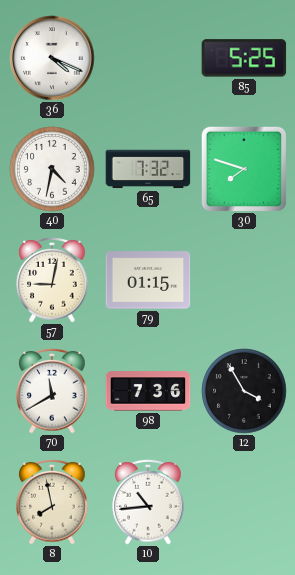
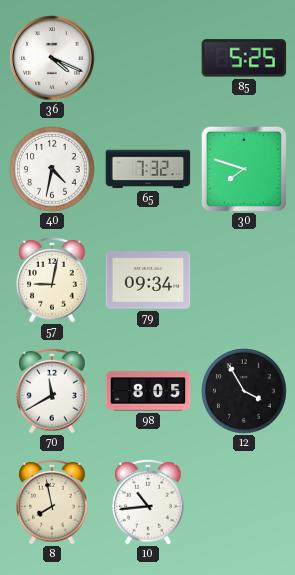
79: 01:15 -> 09:34 (148, 280)
98: 7:36 -> 8:05 (148, 391)
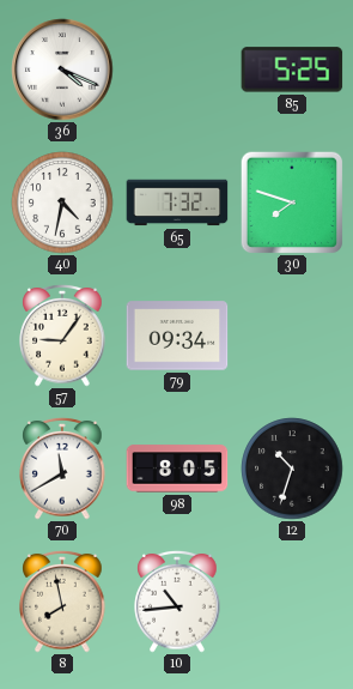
57: 9:02 -> 9:06 (62, 336)
12: 3:55 -> 10:33 (292, 469)
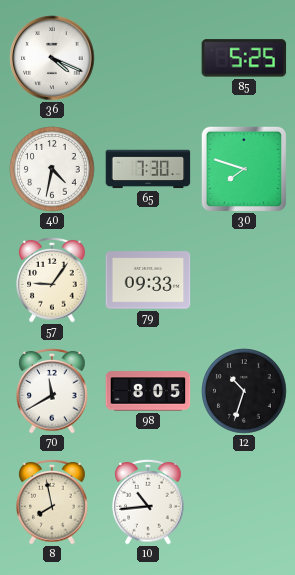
65: 7:32 -> 7:30 (148, 169)
79: 09:34 -> 09:33 (148, 280)
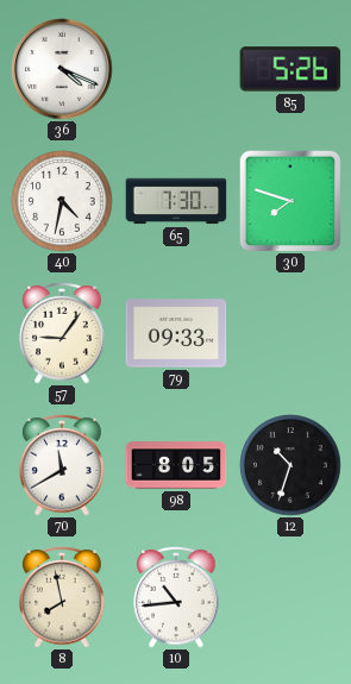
85: 5:25 -> 5:26 (290, 69)
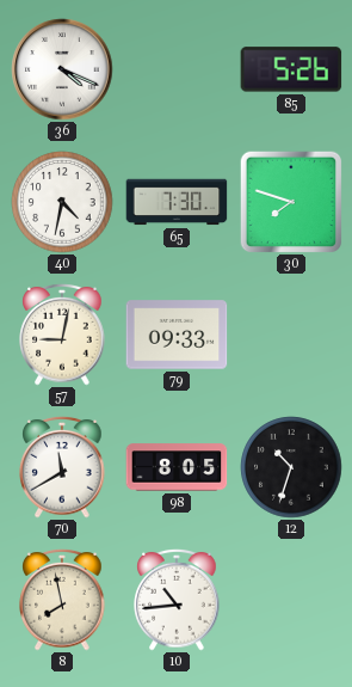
57: 9:06 -> 9:02 (62, 335)
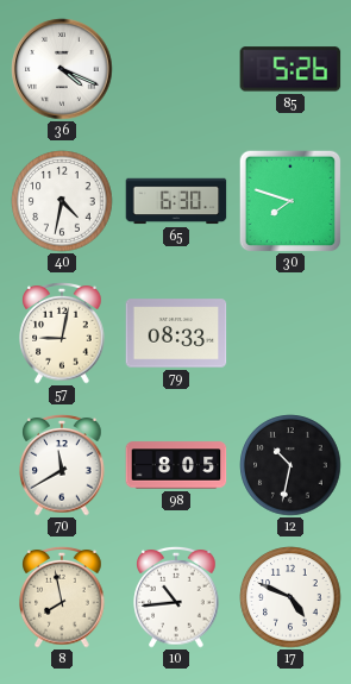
65: 7:30 -> 6:30 (176, 201)
79: 09:33 -> 08:33 (176, 333)
12: 10:33 -> 10:32 (290, 465)
17: none -> 4:49 (290, 597)
